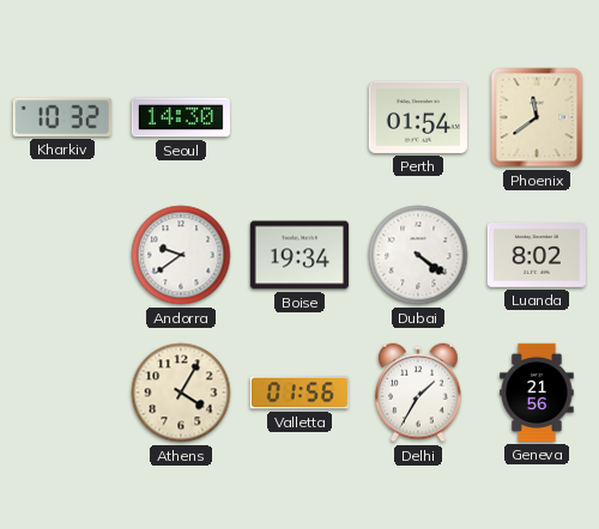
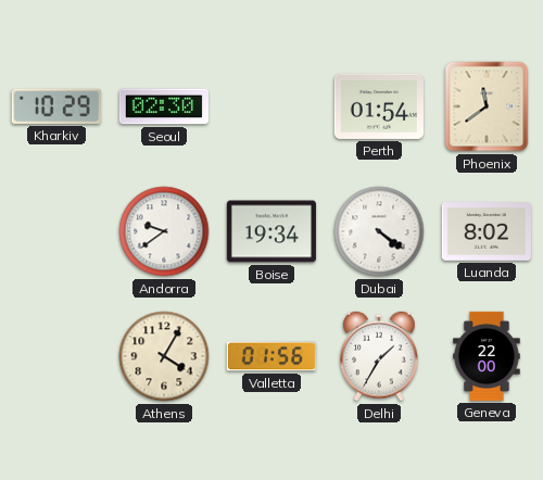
Kharkiv: 10:32 -> 10:29 (56, 106)
Seoul: 14:30 -> 02:30 (164, 106)
Geneva: 21:56 -> 22:00 (487, 356)
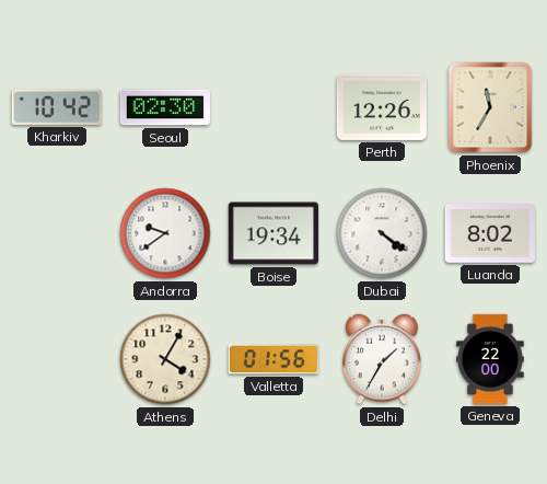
Kharkiv: 10:29 -> 10:42 (57, 107)
Perth: 01:54 -> 12:26 (382, 107)
Phoenix: 11:39 -> 11:35 (490, 107)
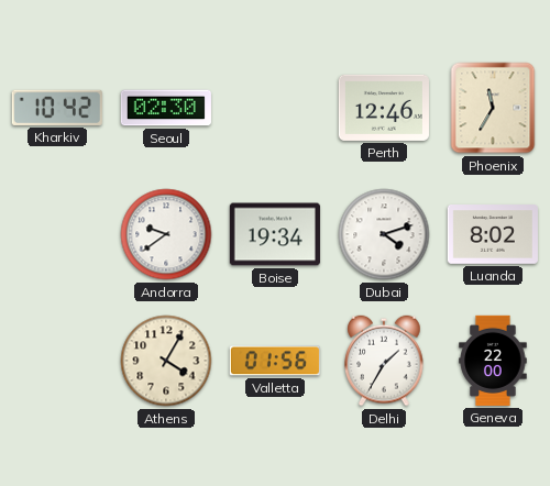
Perth: 12:26 -> 12:46 (384, 108)
Dubai: 4:21 -> 4:12 (384, 234)
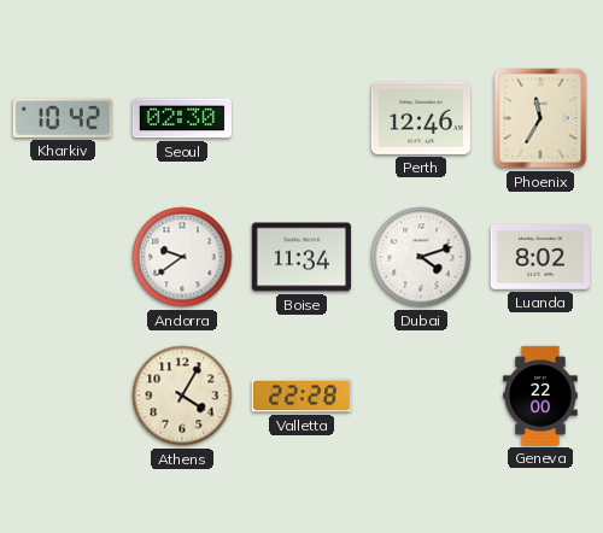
Boise: 19:34 -> 11:34 (301, 257)
Valletta: 01:56 -> 22:28 (301, 396)
Delhi: 1:35 -> none (384, 361)
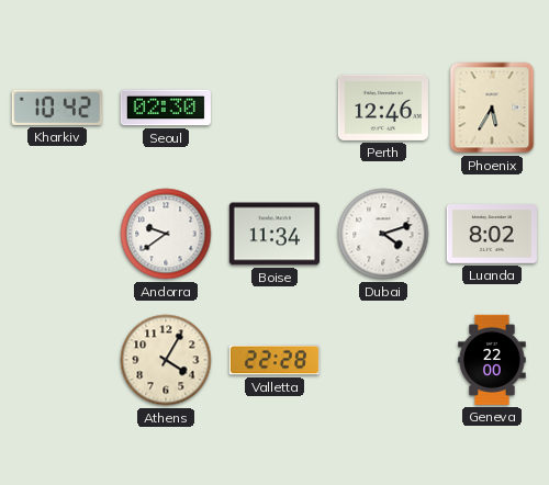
Phoenix: 11:35 -> 5:35 (492, 108)
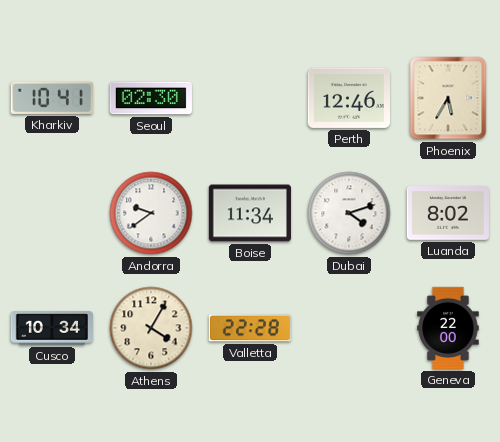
Kharkiv: 10:42 -> 10:41 (52, 98)
Cusco: none -> 10:34 (52, 328)
